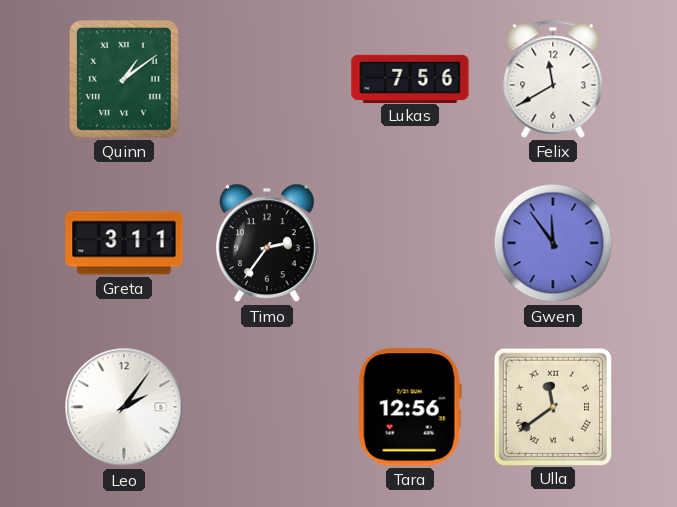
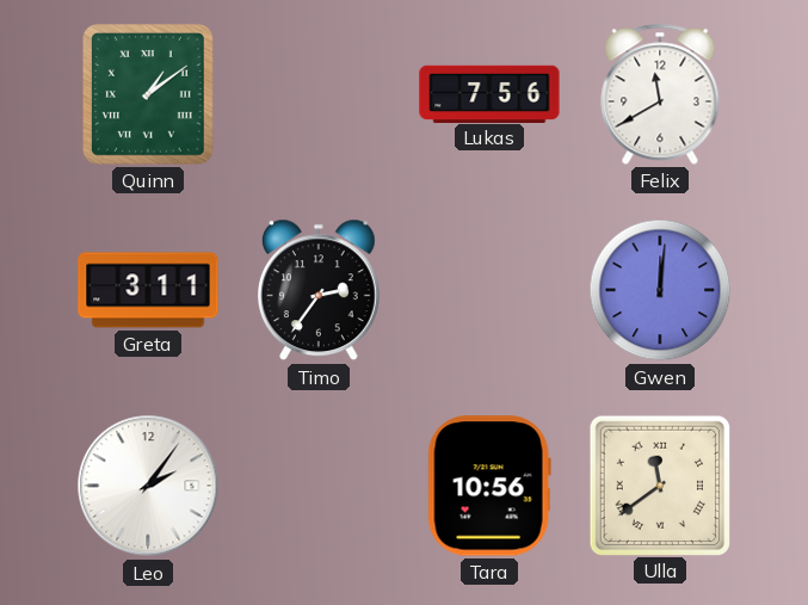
Gwen: 11:54 -> 12:01 (660, 290)
Tara: 12:56 -> 10:56 (489, 486)
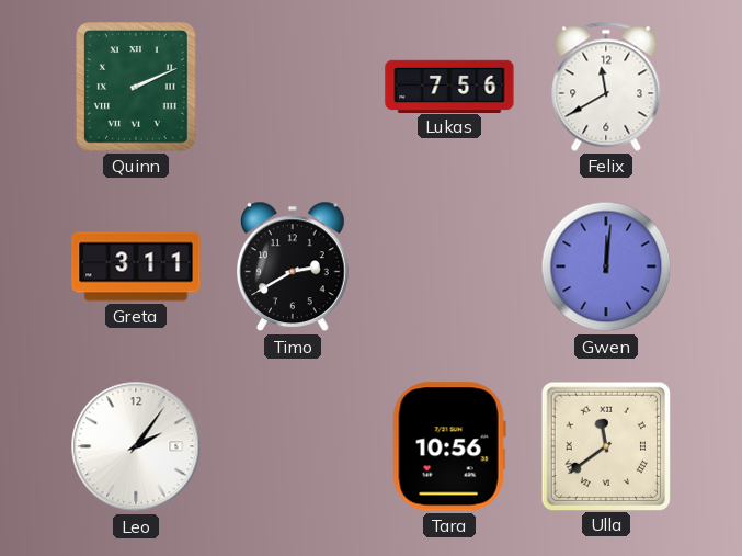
Quinn: 1:09 -> 2:11 (137, 88)
Timo: 2:36 -> 2:40 (294, 266)
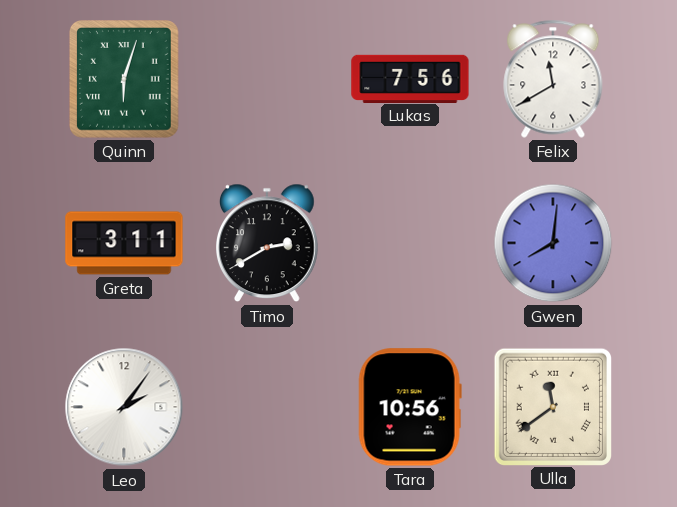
Quinn: 2:11 -> 6:03 (125, 80)
Gwen: 12:01 -> 8:01 (553, 243)
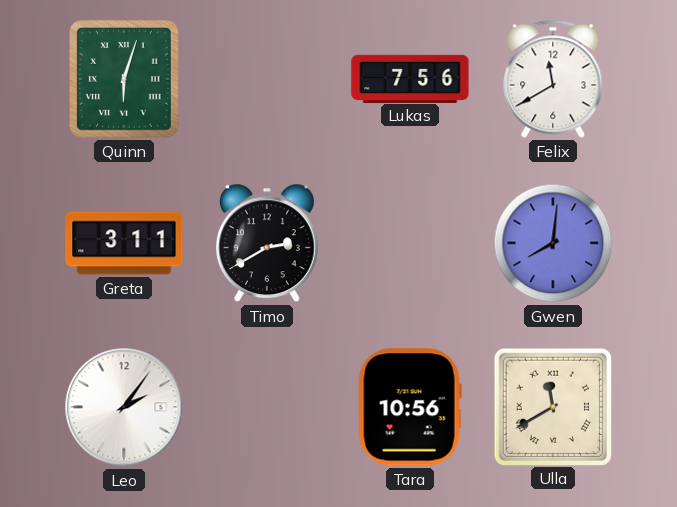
Ulla: 11:39 -> 11:40 (552, 406)
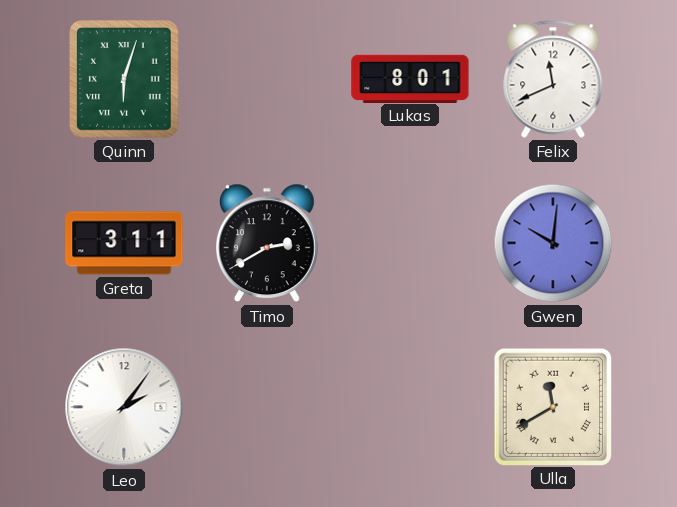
Lukas: 7:56 -> 8:01 (410, 78)
Felix: 11:40 -> 11:41 (553, 79)
Gwen: 8:01 -> 10:01 (553, 243)
Tara: 10:56 -> none (410, 407)
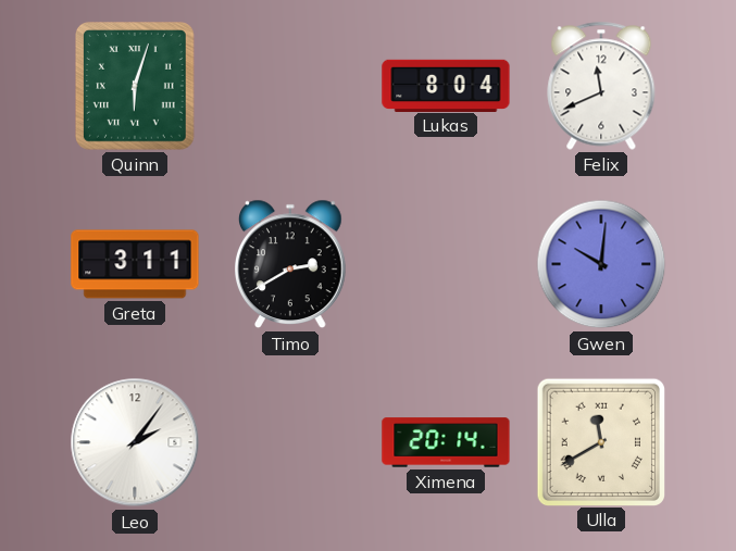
Lukas: 8:01 -> 8:04 (446, 85)
Ximena: none -> 20:14 (446, 442)
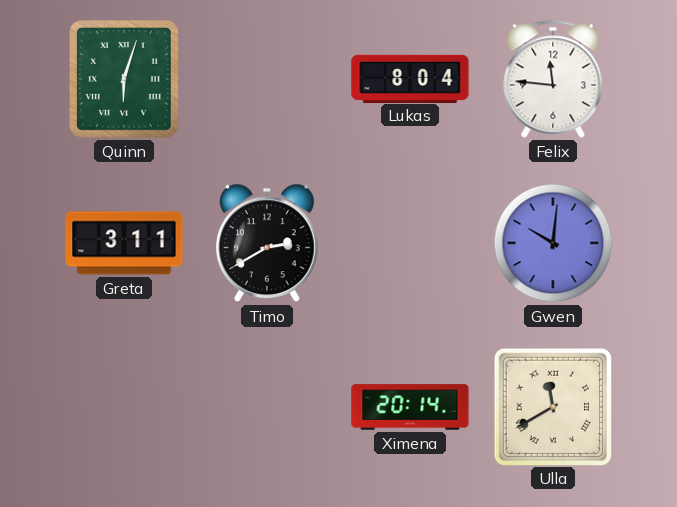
Felix: 11:41 -> 11:46 (553, 79)
Leo: 2:06 -> none (135, 442)
